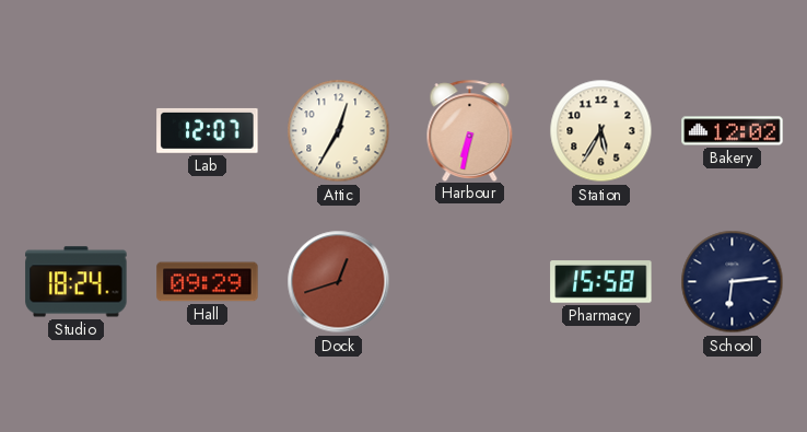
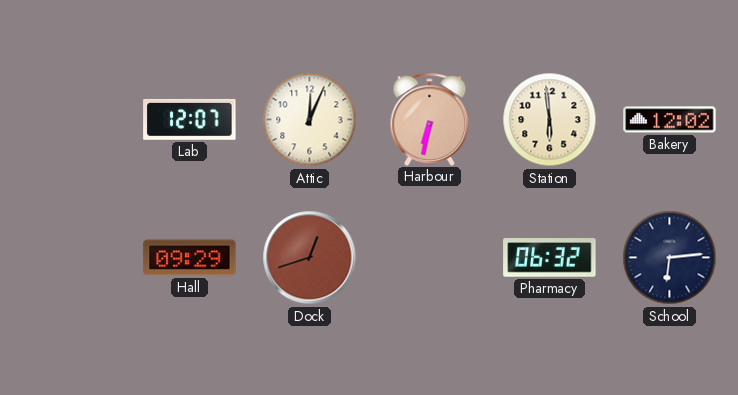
Attic: 12:35 -> 12:04 (310, 120)
Station: 5:35 -> 5:59 (550, 120)
Studio: 18:24 -> none (77, 282)
Pharmacy: 15:58 -> 06:32 (550, 258)
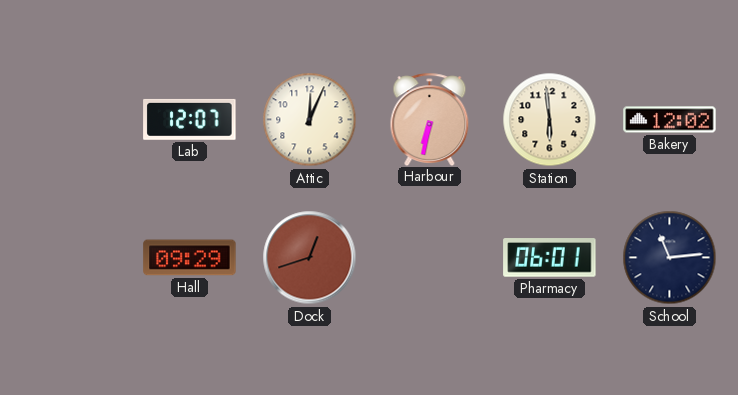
Pharmacy: 06:32 -> 06:01 (550, 258)
School: 6:14 -> 11:14 (670, 258)
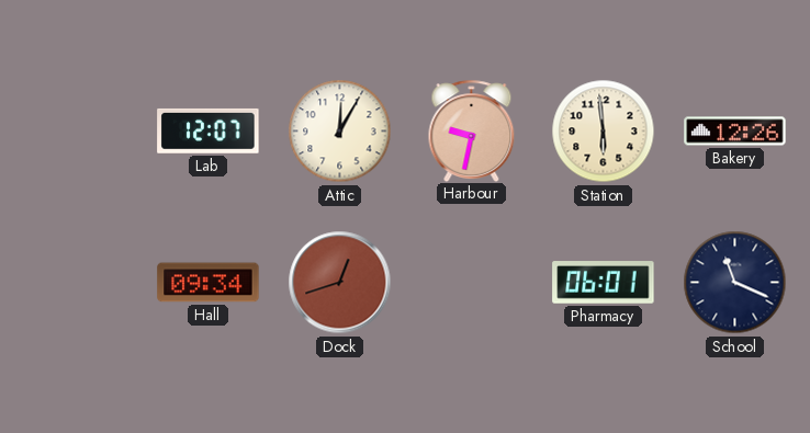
Attic: 12:04 -> 12:05 (340, 132)
Harbour: 6:32 -> 9:32 (472, 130)
Bakery: 12:02 -> 12:26 (735, 132)
Hall: 09:29 -> 09:34 (209, 283)
School: 11:14 -> 11:19 (735, 283)
